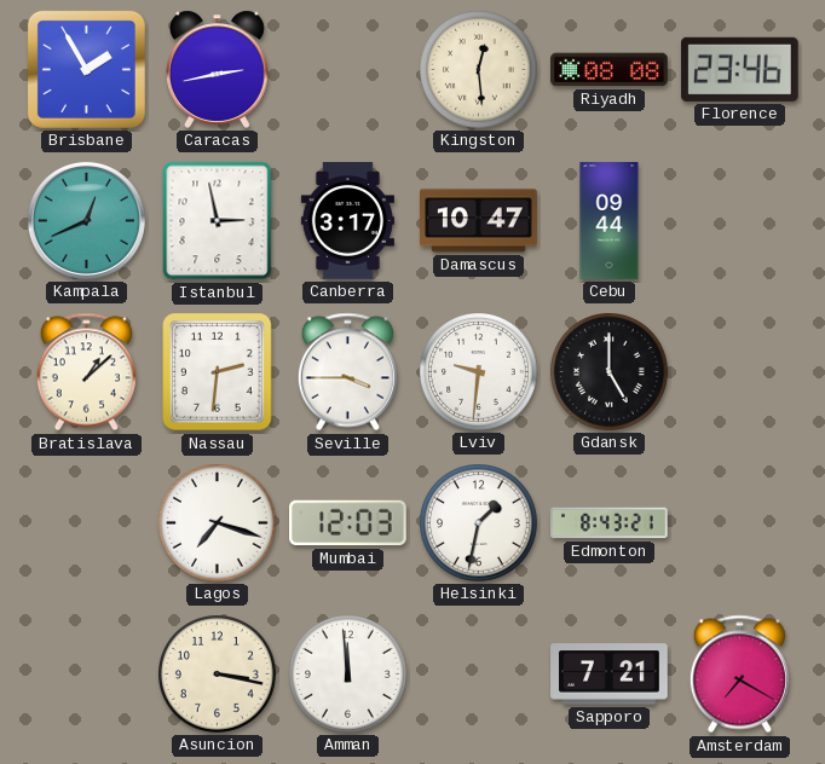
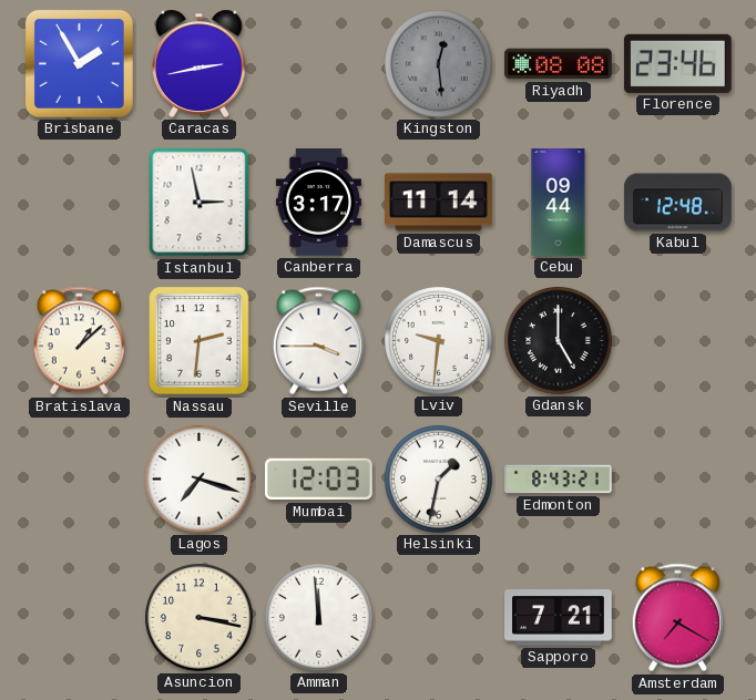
Kingston dial: cream -> grey (439, 64)
Kampala: 12:41 -> none (86, 220)
Damascus: 10:47 -> 11:14 (439, 203)
Kabul: none -> 12:48 (678, 203)
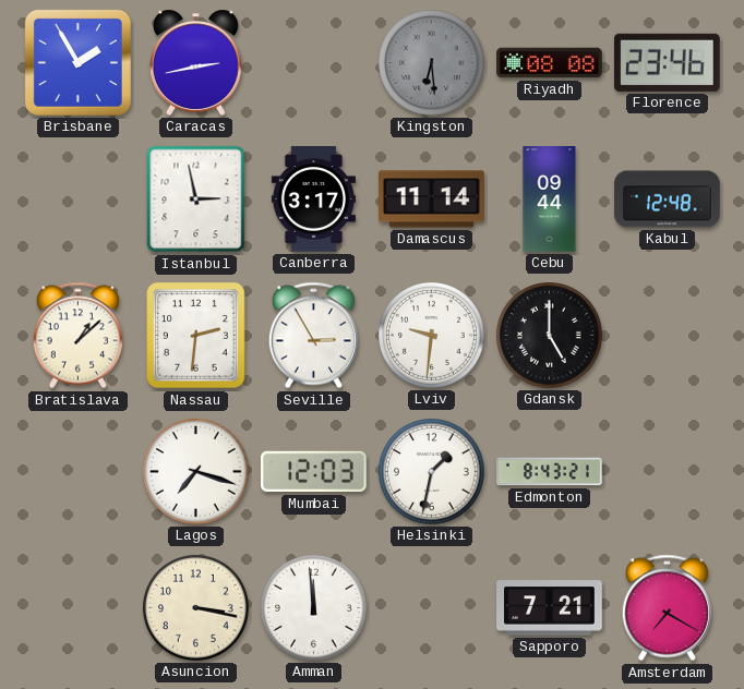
Kingston: 12:29 -> 6:29 (432, 63)
Seville: 3:45 -> 2:55 (313, 336)
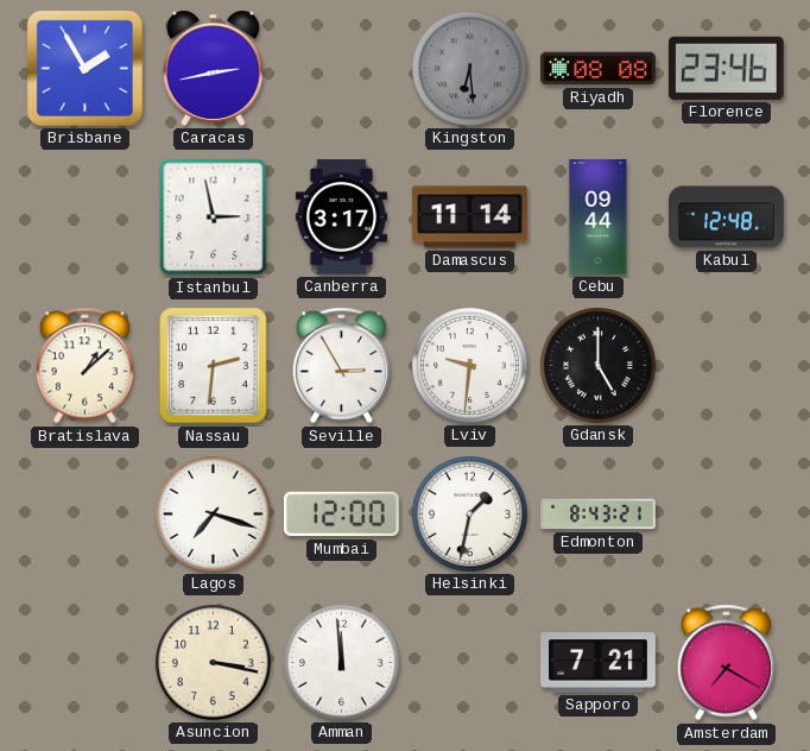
Mumbai: 12:03 -> 12:00 (342, 515)
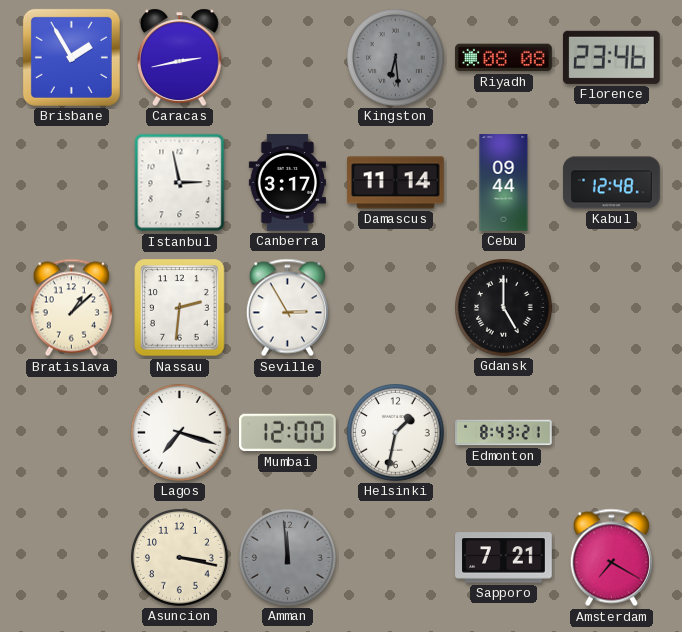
Lviv: 9:31 -> none (470, 366)
Amman dial: white -> grey (288, 558)
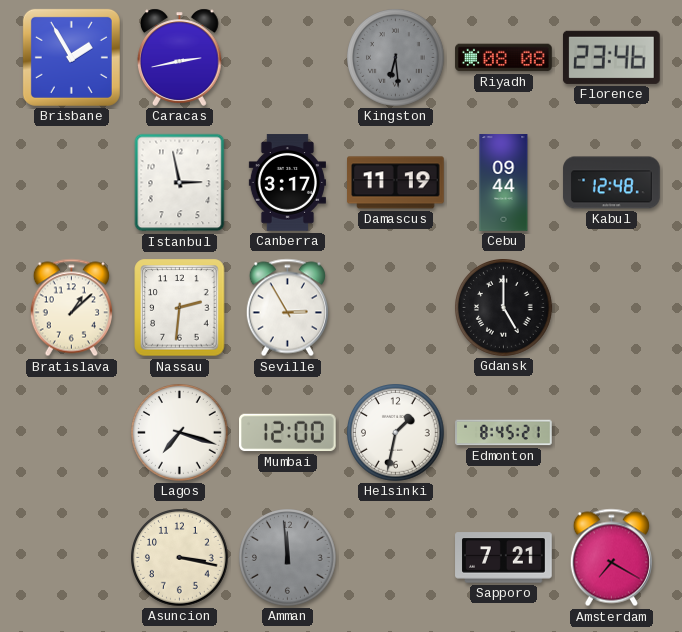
Damascus: 11:14 -> 11:19 (396, 183)
Edmonton: 8:43 -> 8:45 (504, 433)
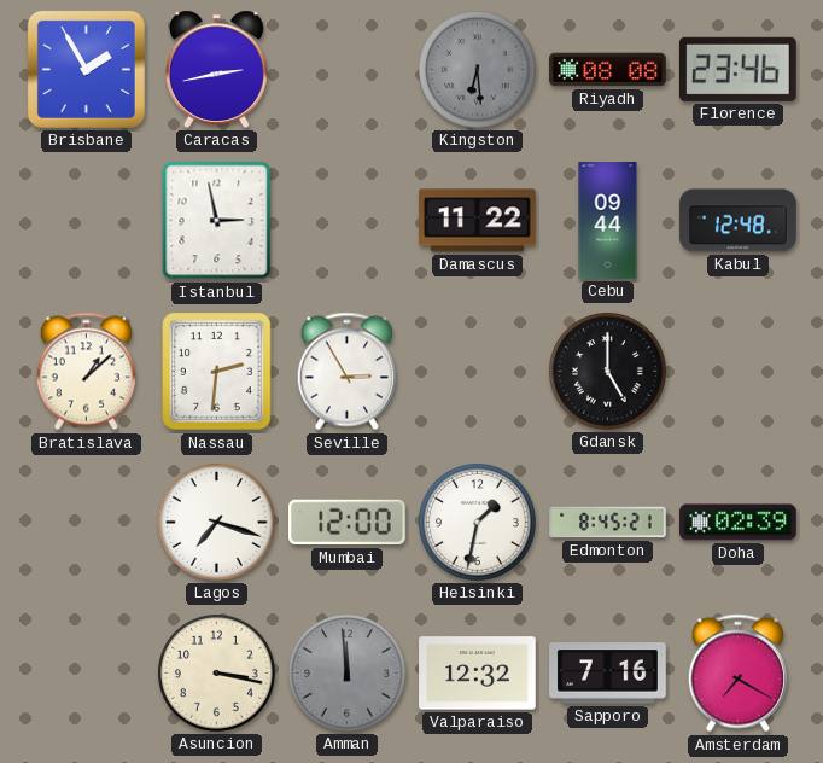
Canberra: 3:17 -> none (287, 183)
Damascus: 11:19 -> 11:22 (478, 221)
Doha: none -> 02:39 (739, 523)
Valparaiso: none -> 12:32 (478, 674)
Sapporo: 7:21 -> 7:16 (608, 674)
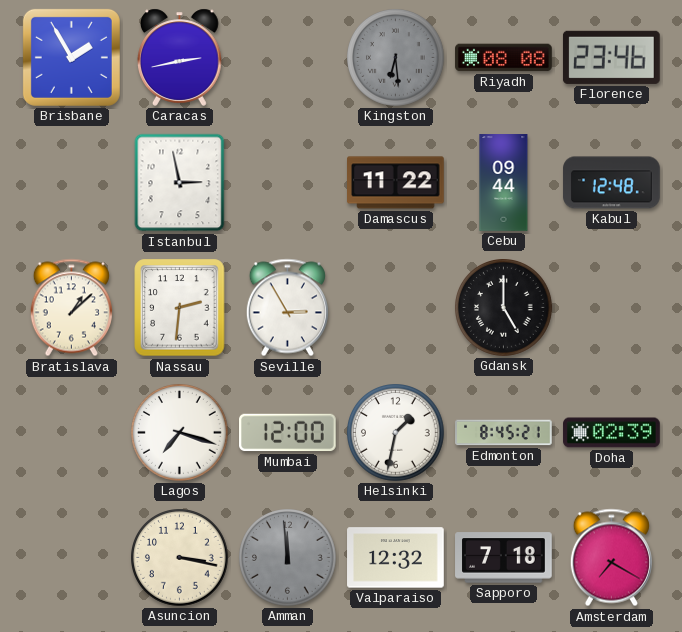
Sapporo: 7:16 -> 7:18 (504, 558)
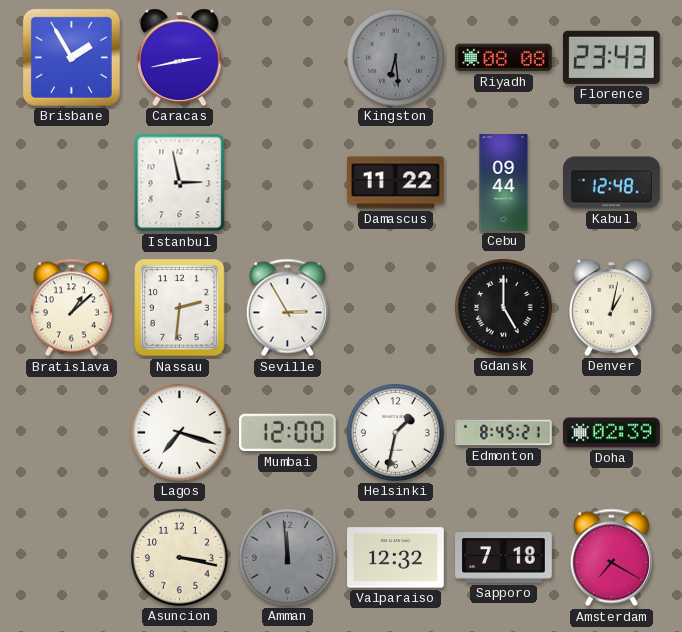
Florence: 23:46 -> 23:43 (611, 57)
Denver: none -> 1:02 (611, 307)
